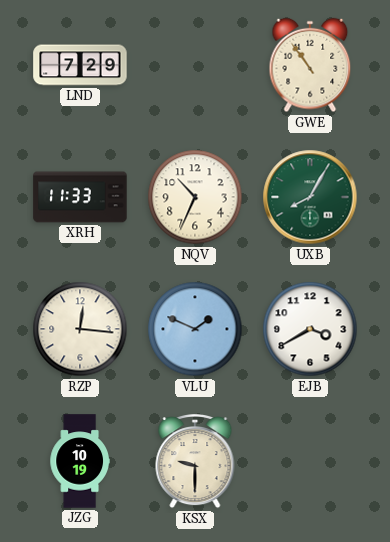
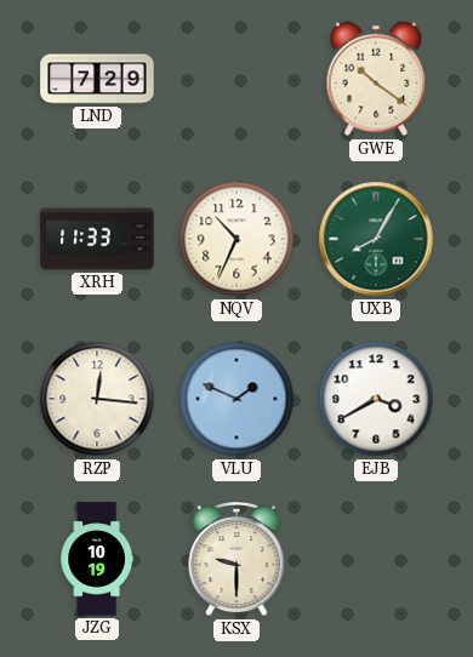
GWE: 10:54 -> 10:21 (376, 79)
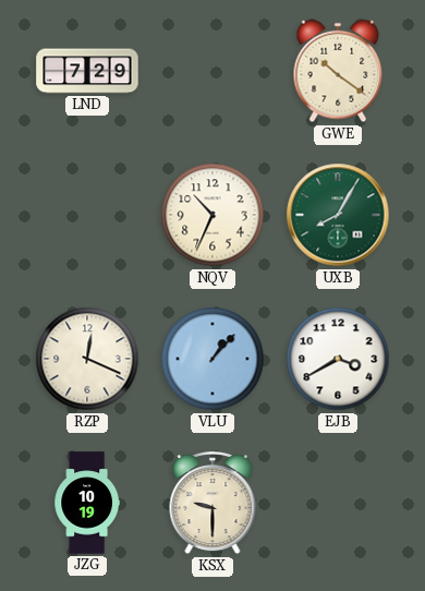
XRH: 11:33 -> none (97, 239)
RZP: 12:16 -> 12:19 (87, 359)
VLU: 1:49 -> 1:07 (212, 359)
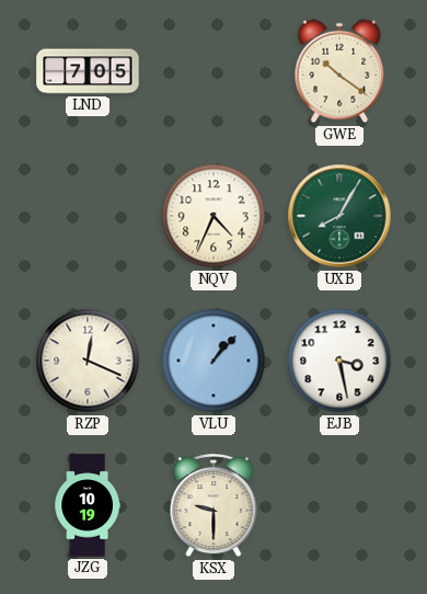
LND: 7:29 -> 7:05 (88, 71)
NQV: 10:34 -> 4:34 (214, 216)
EJB: 3:40 -> 3:28 (339, 361)
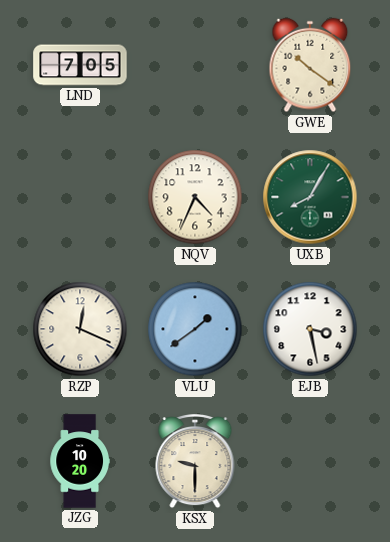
VLU: 1:07 -> 1:39 (195, 329)
JZG: 10:19 -> 10:20 (79, 461)
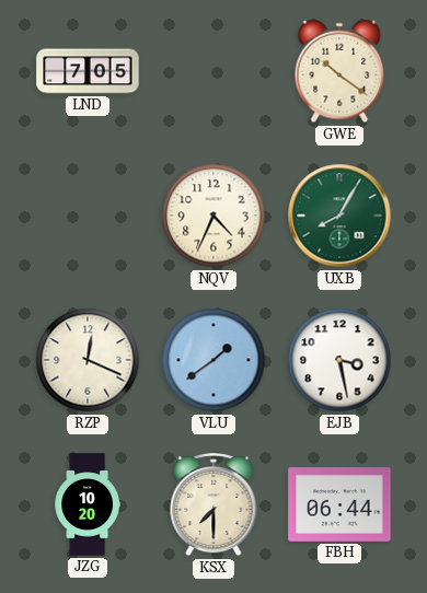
KSX: 9:30 -> 7:30 (214, 505)
FBH: none -> 06:44 (339, 505)
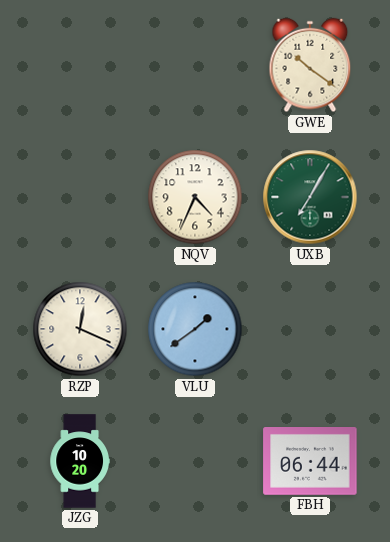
LND: 7:05 -> none (88, 71)
UXB: 8:05 -> 7:05 (310, 197)
EJB: 3:28 -> none (339, 360)
KSX: 7:30 -> none (214, 505)
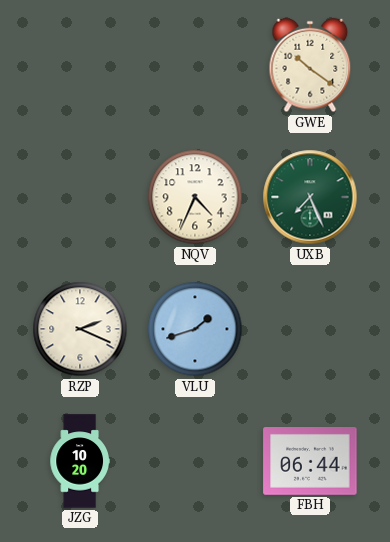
UXB: 7:05 -> 7:26 (310, 197)
RZP: 12:19 -> 2:19 (80, 329)
VLU: 1:39 -> 1:42 (195, 329)
